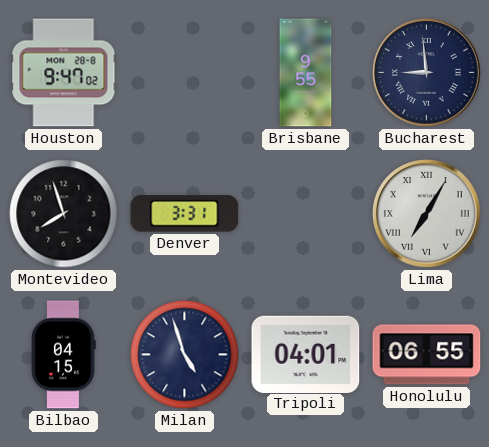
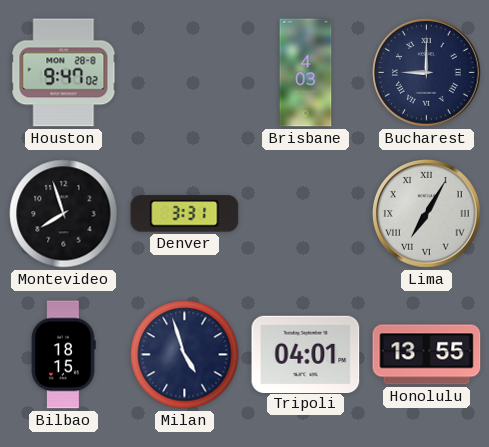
Brisbane: 9:55 -> 4:03 (306, 73)
Bucharest: 8:59 -> 9:00 (427, 73)
Bilbao: 04:15 -> 18:15 (63, 355)
Honolulu: 06:55 -> 13:55 (427, 355)
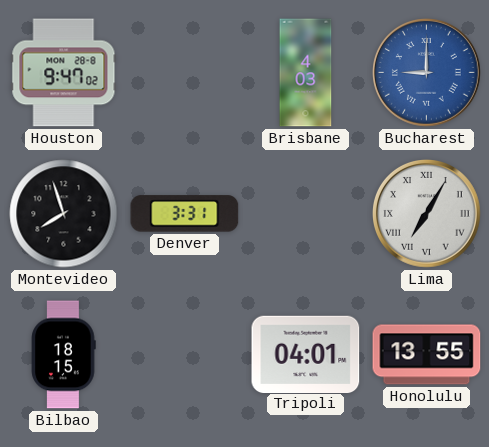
Bucharest dial: navy -> blue (427, 73)
Milan: 4:57 -> none (185, 355)
